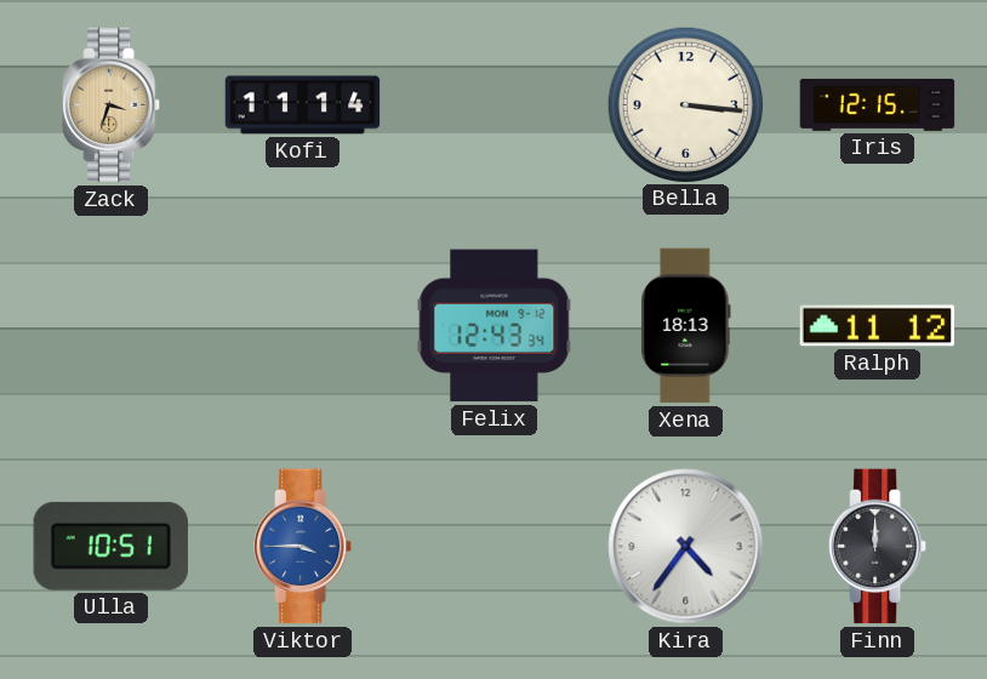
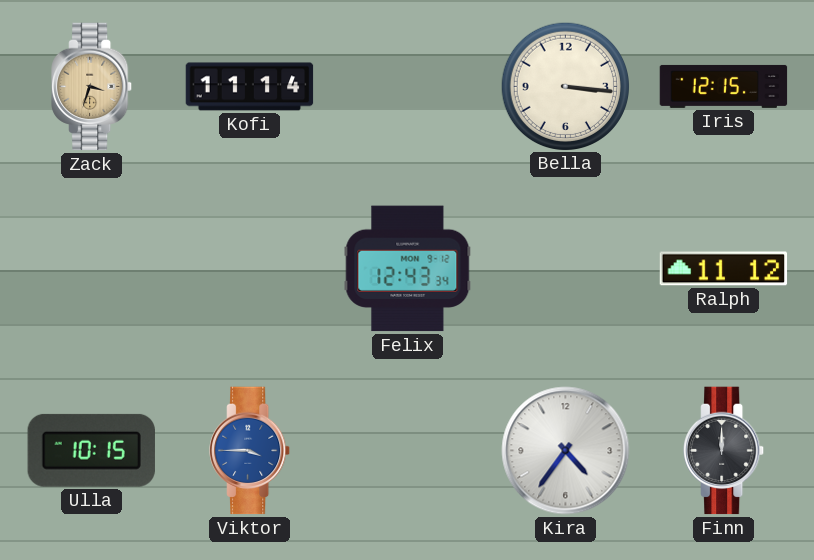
Xena: 18:13 -> none (686, 326)
Ulla: 10:51 -> 10:15 (91, 450)
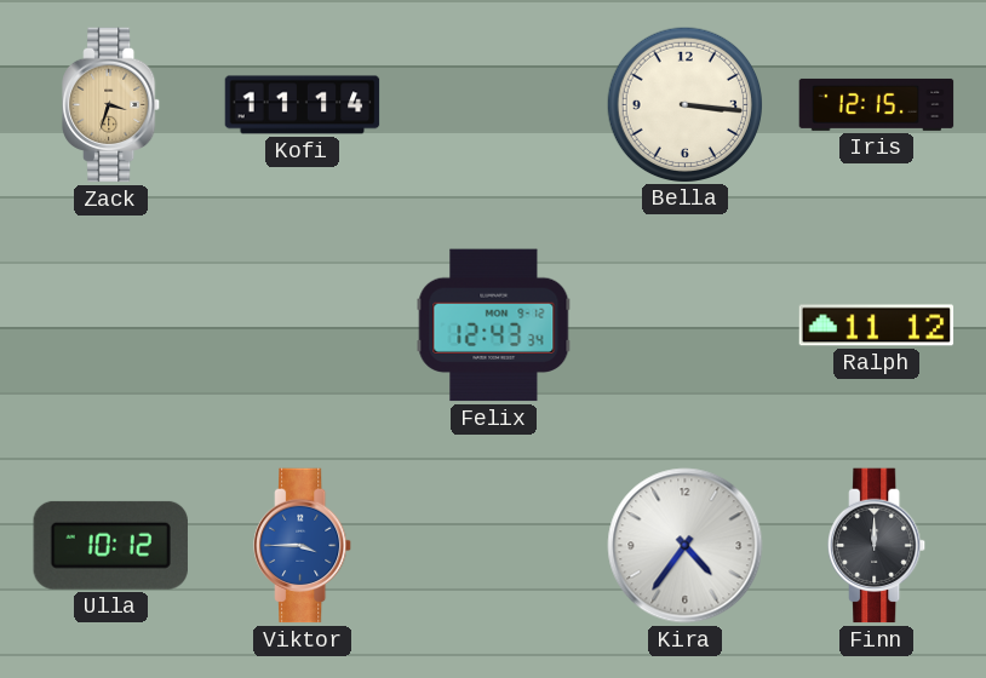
Ulla: 10:15 -> 10:12 (110, 545)
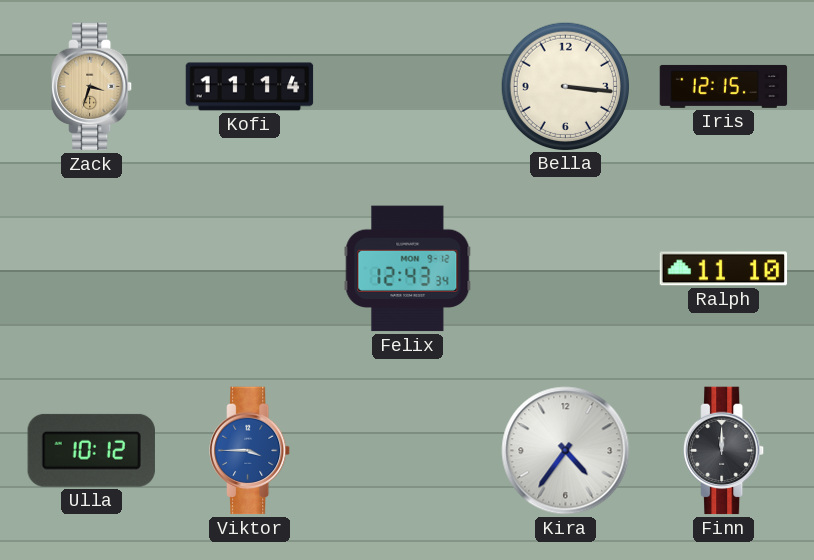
Ralph: 11:12 -> 11:10 (724, 269)
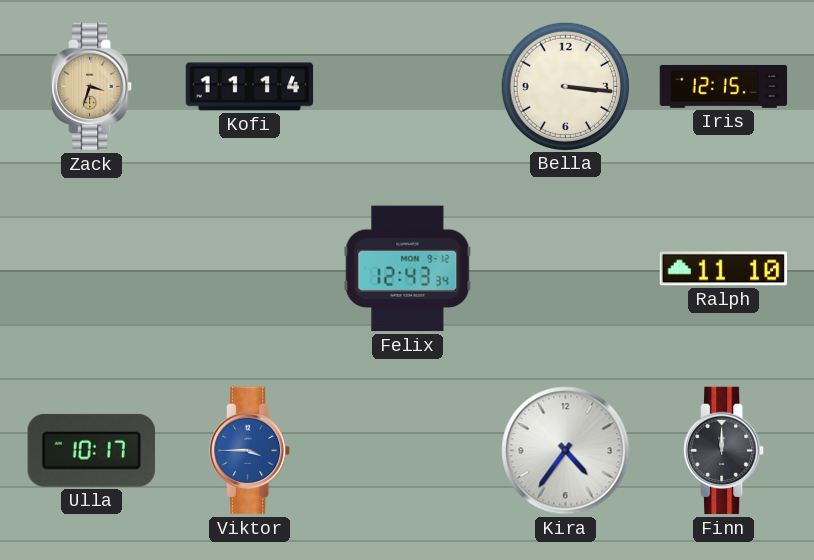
Ulla: 10:12 -> 10:17 (91, 450)
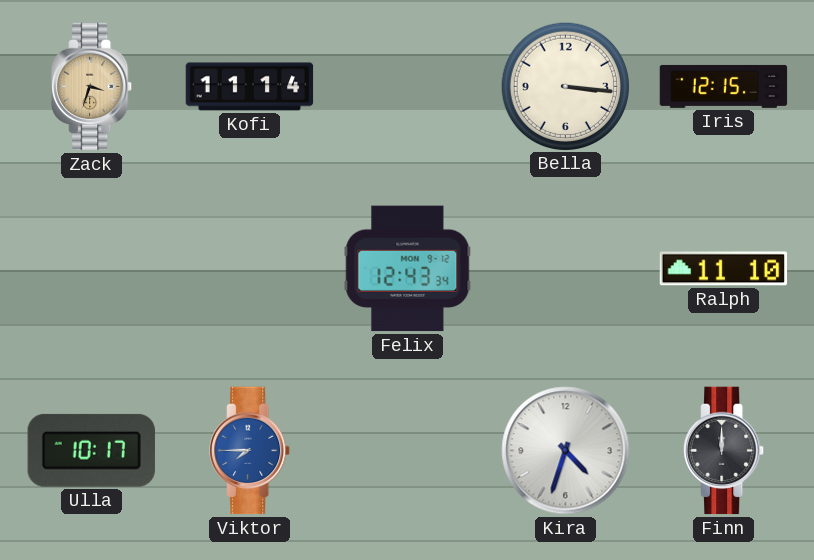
Viktor: 3:45 -> 7:45 (250, 451)
Kira: 4:36 -> 4:33 (566, 451)
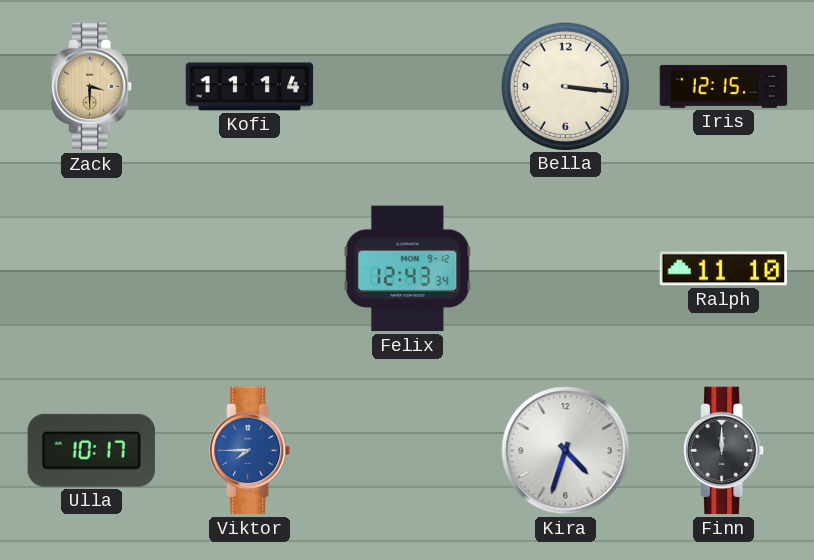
Zack: 3:33 -> 3:30 (92, 87)
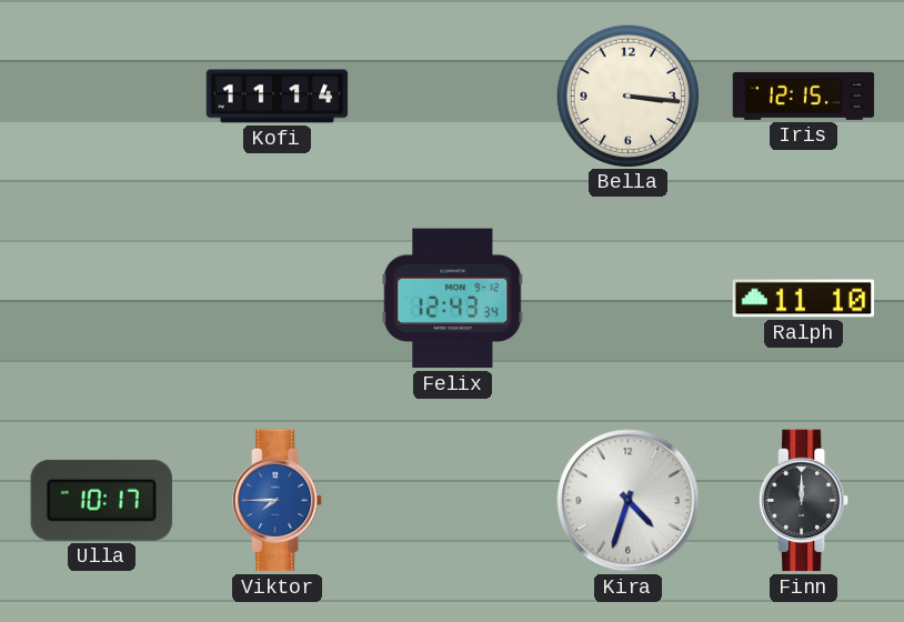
Zack: 3:30 -> none (92, 87)
